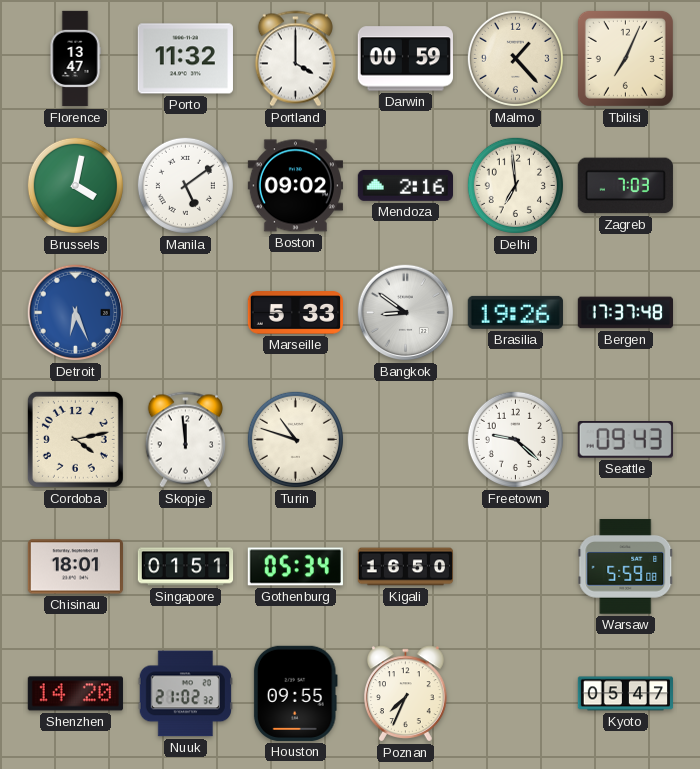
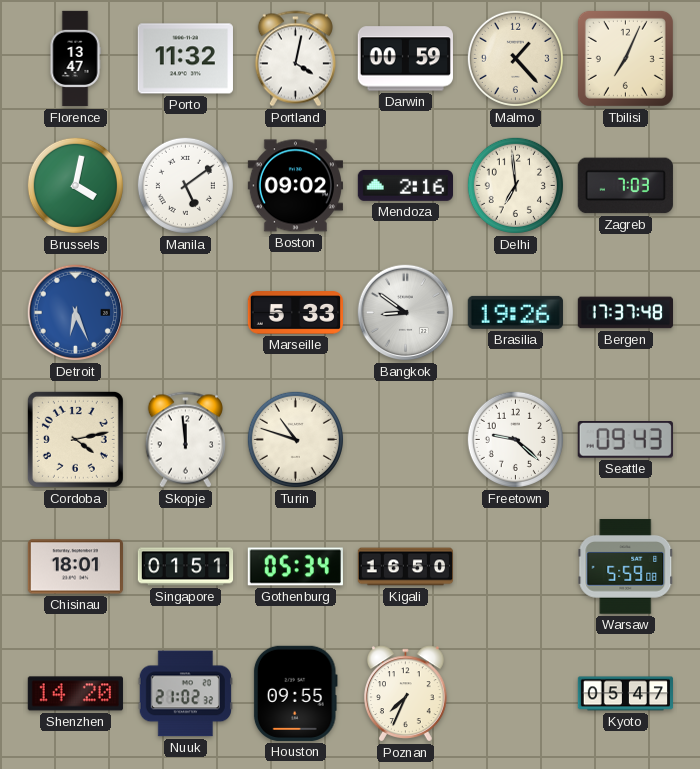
Portland: 4:00 -> 4:02 (295, 59)
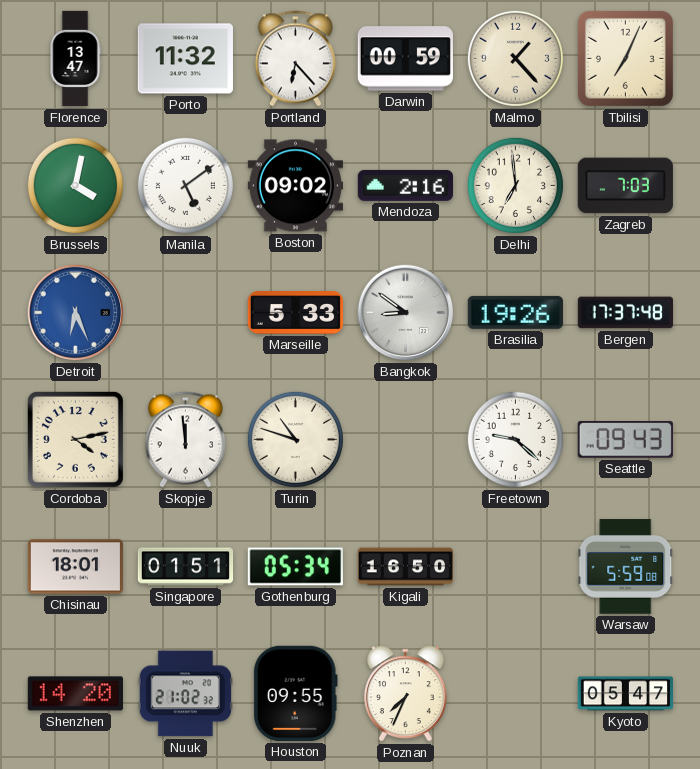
Portland: 4:02 -> 6:23 (295, 59)
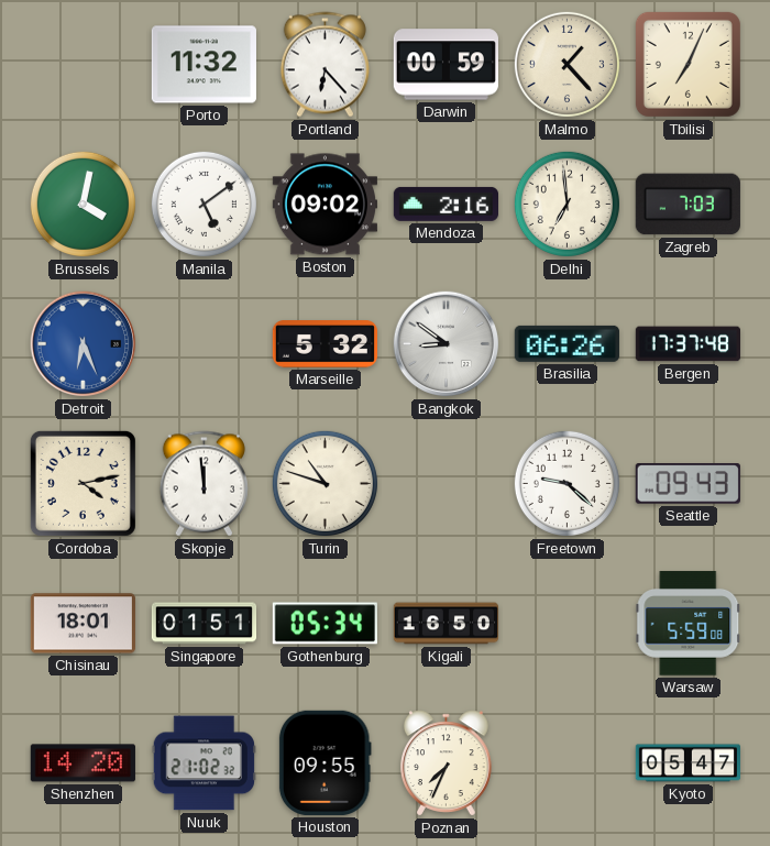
Florence: 13:47 -> none (75, 59)
Marseille: 5:33 -> 5:32 (324, 344)
Brasilia: 19:26 -> 06:26 (566, 343)
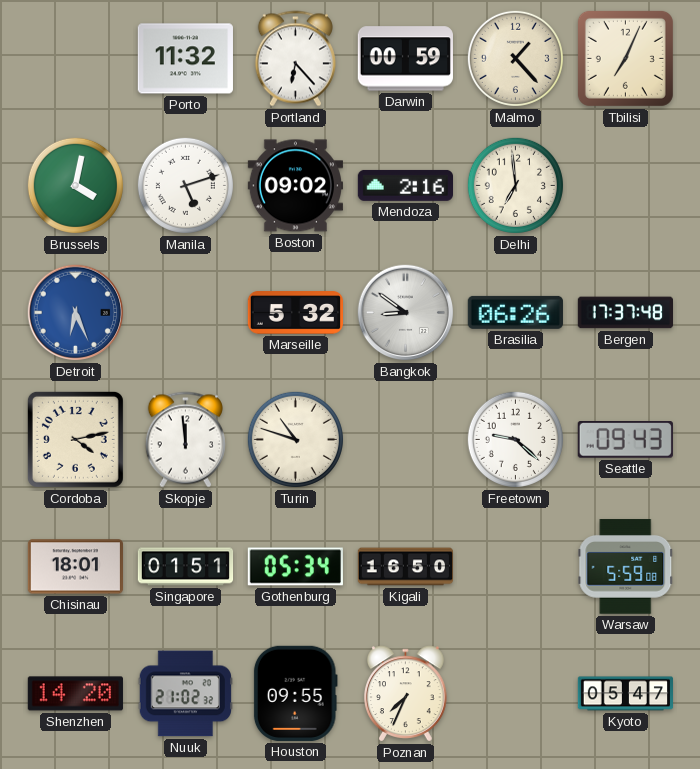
Manila: 5:09 -> 5:12 (185, 185)
Zagreb: 7:03 -> none (687, 205)
